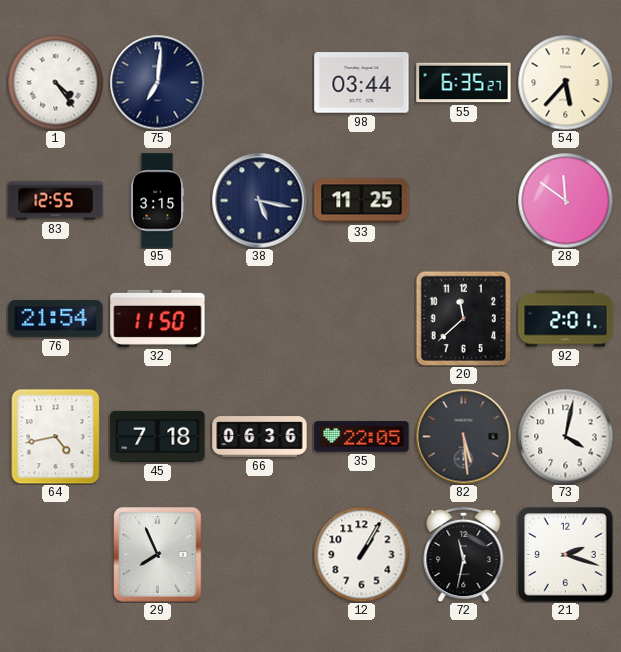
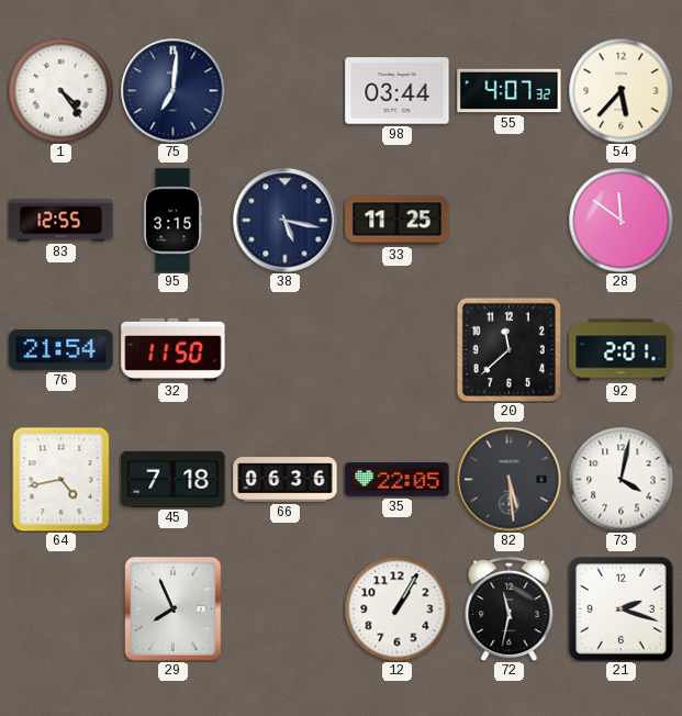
55: 6:35 -> 4:07 (510, 91)
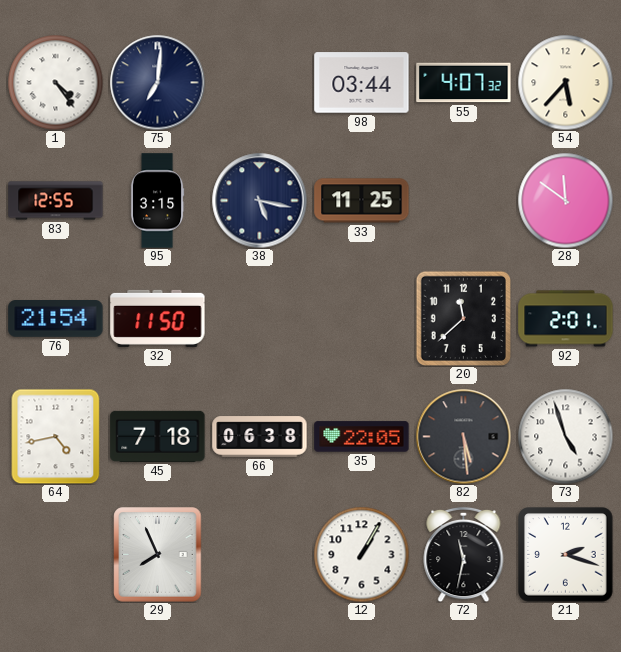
66: 06:36 -> 06:38 (260, 437)
73: 4:02 -> 4:57 (565, 436)
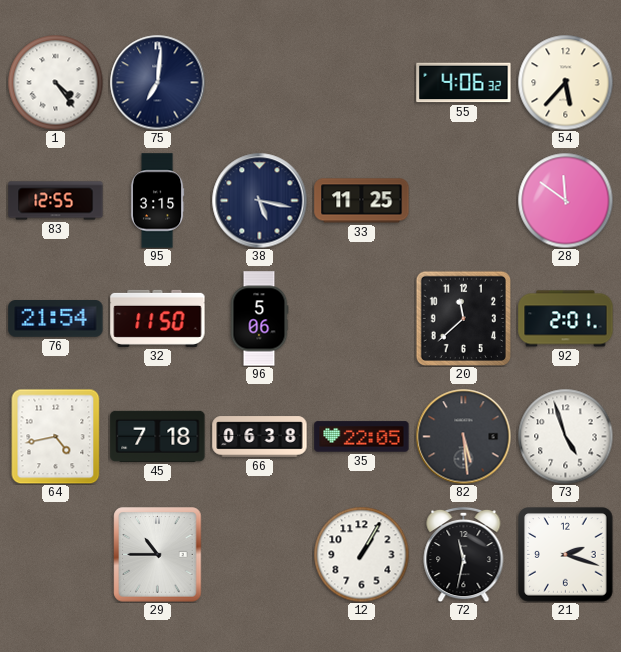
98: 03:44 -> none (362, 83)
55: 4:07 -> 4:06 (464, 83)
96: none -> 5:06 (259, 319)
29: 7:56 -> 10:45 (158, 555)
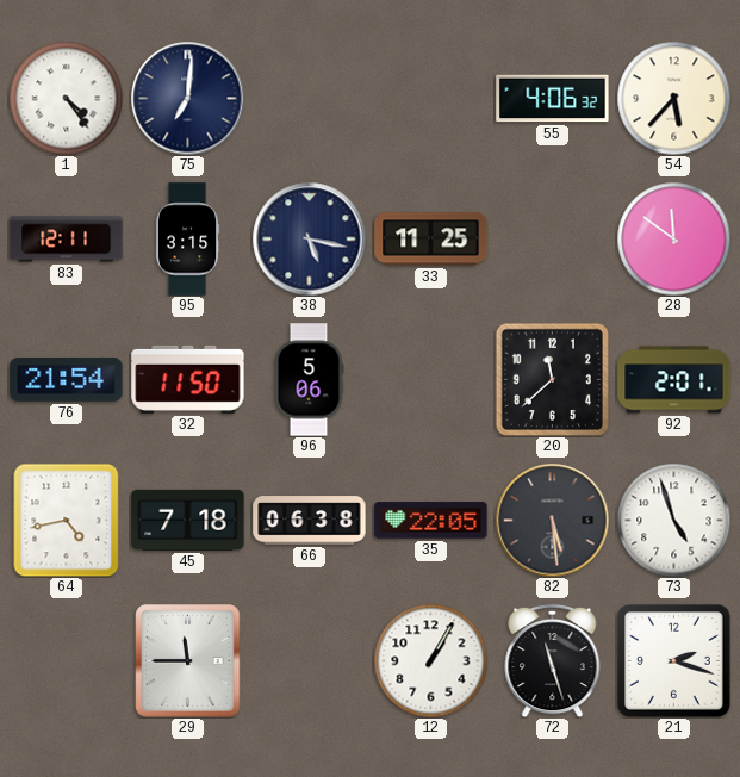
83: 12:55 -> 12:11 (67, 240)
29: 10:45 -> 11:45 (188, 661)
72: 11:32 -> 11:27 (553, 660)
